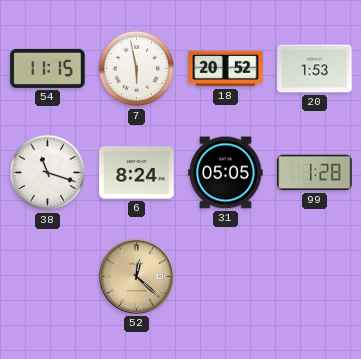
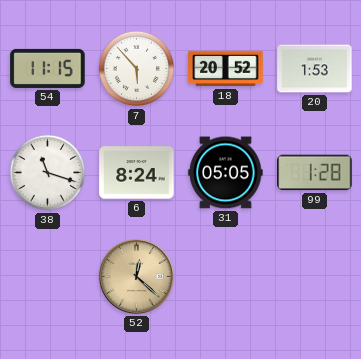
7: 5:58 -> 5:53 (137, 69)
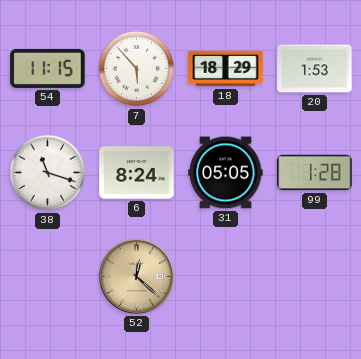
18: 20:52 -> 18:29 (226, 69)
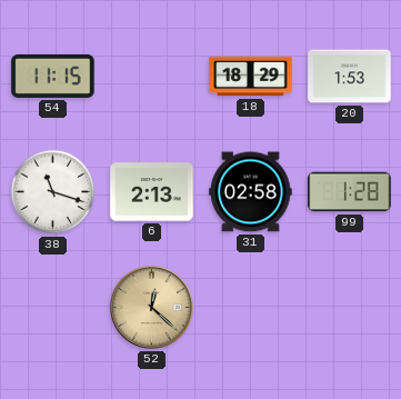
7: 5:53 -> none (137, 69)
6: 8:24 -> 2:13 (152, 192)
31: 05:05 -> 02:58 (251, 192)
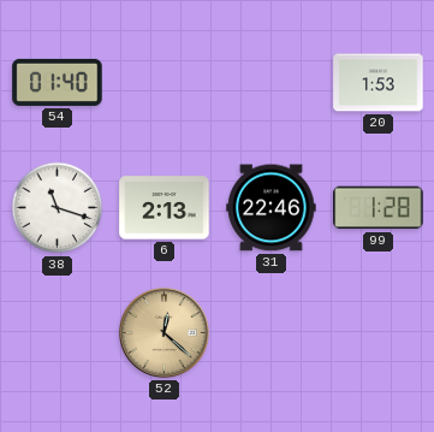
54: 11:15 -> 01:40 (58, 82)
18: 18:29 -> none (251, 77)
31: 02:58 -> 22:46 (272, 208)
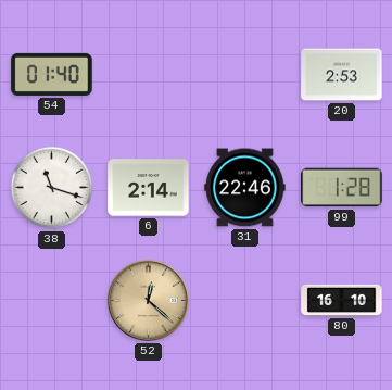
20: 1:53 -> 2:53 (342, 75)
6: 2:13 -> 2:14 (149, 188)
80: none -> 16:10 (342, 300)
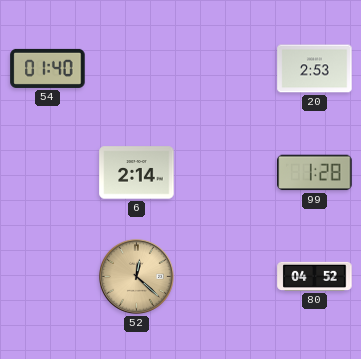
38: 11:18 -> none (52, 188)
31: 22:46 -> none (245, 188)
80: 16:10 -> 04:52 (315, 276)
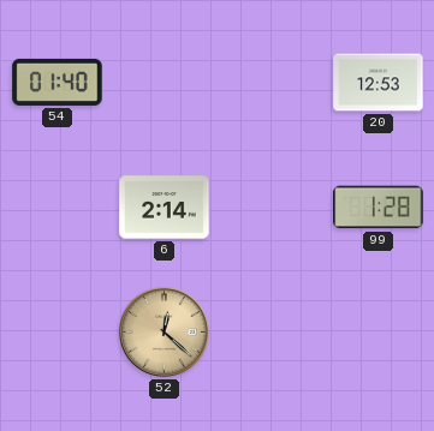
20: 2:53 -> 12:53 (379, 83)
80: 04:52 -> none (315, 276)
